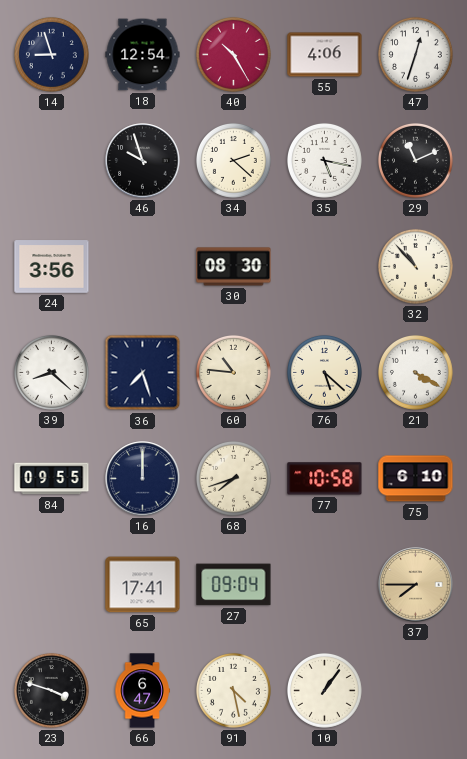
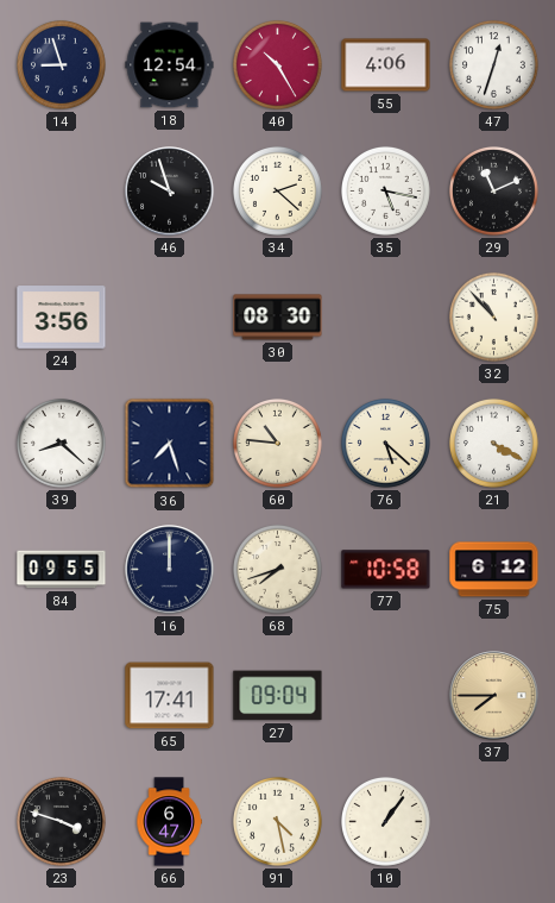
75: 6:10 -> 6:12 (494, 570)
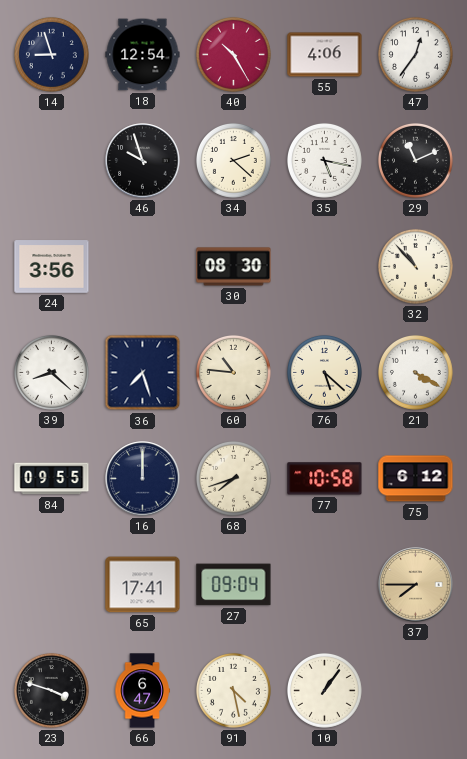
47: 12:33 -> 12:36 (415, 54)
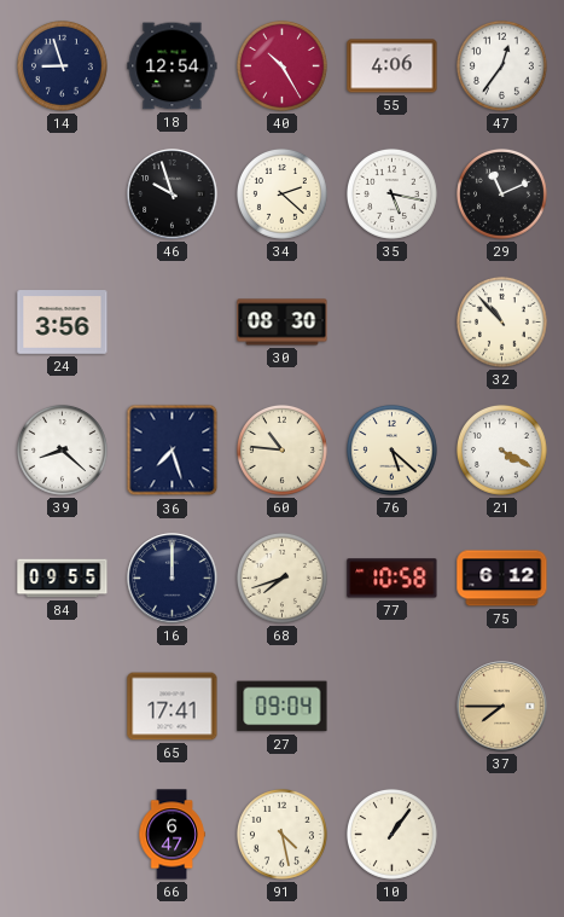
23: 3:48 -> none (51, 690)
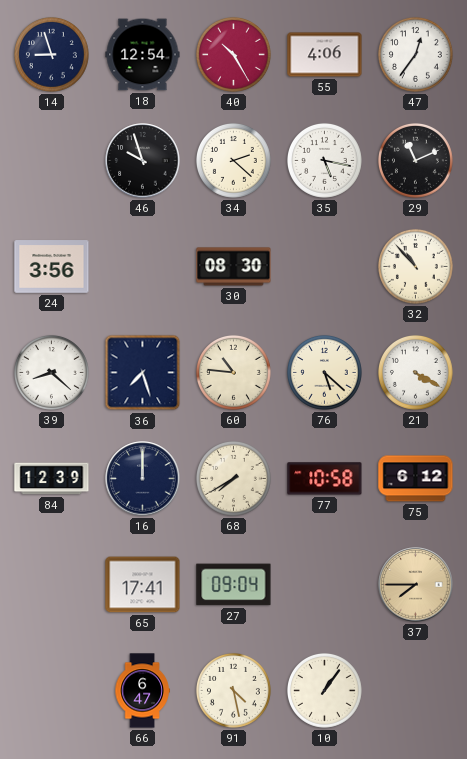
84: 09:55 -> 12:39 (52, 479)
68: 7:42 -> 7:40 (233, 478)
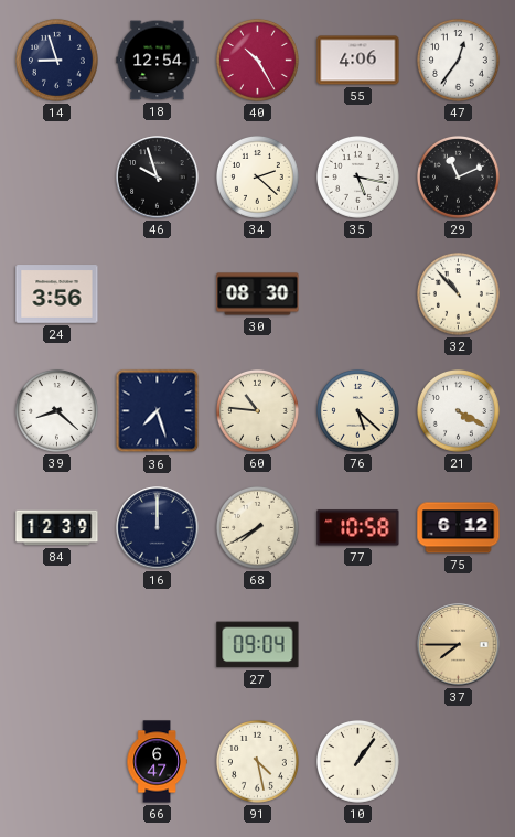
65: 17:41 -> none (143, 585)
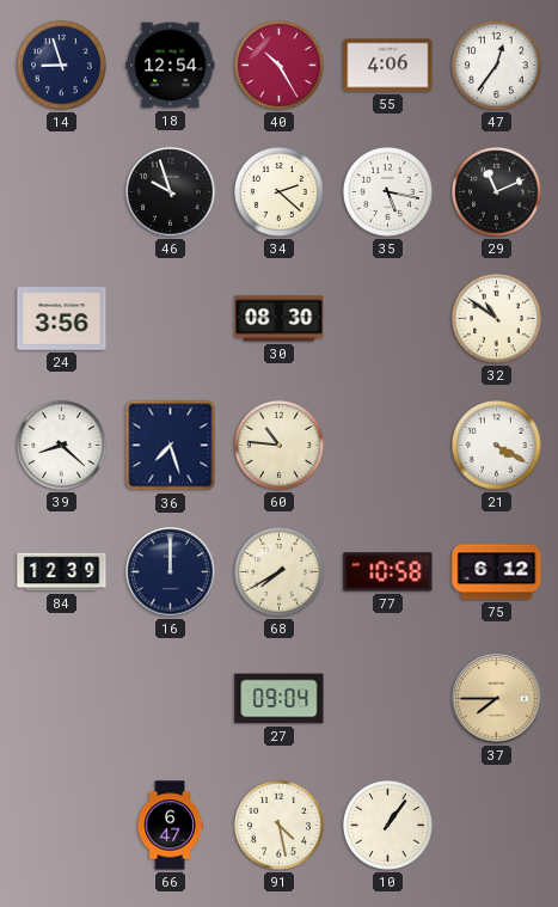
32: 10:53 -> 10:51 (496, 318)
76: 5:22 -> none (357, 410)
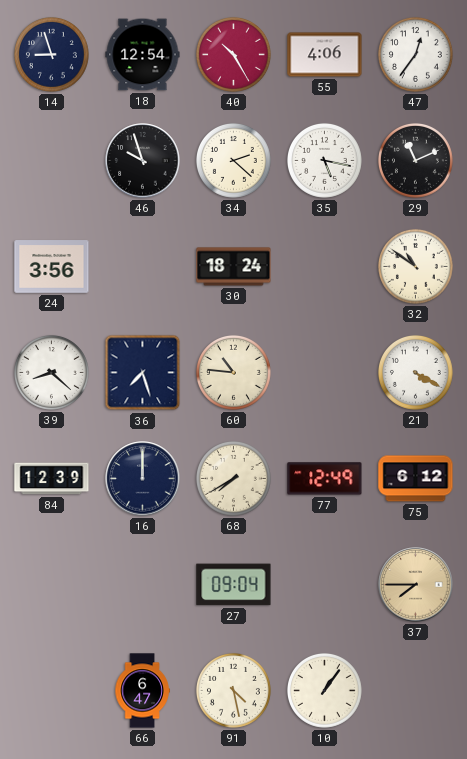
30: 08:30 -> 18:24 (234, 267)
77: 10:58 -> 12:49 (325, 479)
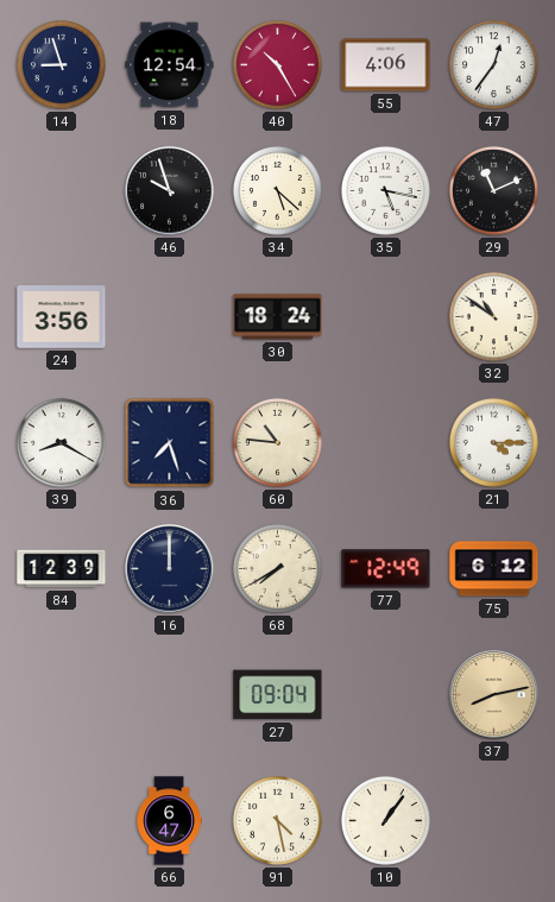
34: 2:22 -> 5:22 (277, 190)
39: 8:22 -> 8:20 (61, 442)
21: 4:20 -> 4:15 (493, 442)
37: 7:45 -> 8:13 (494, 695)
